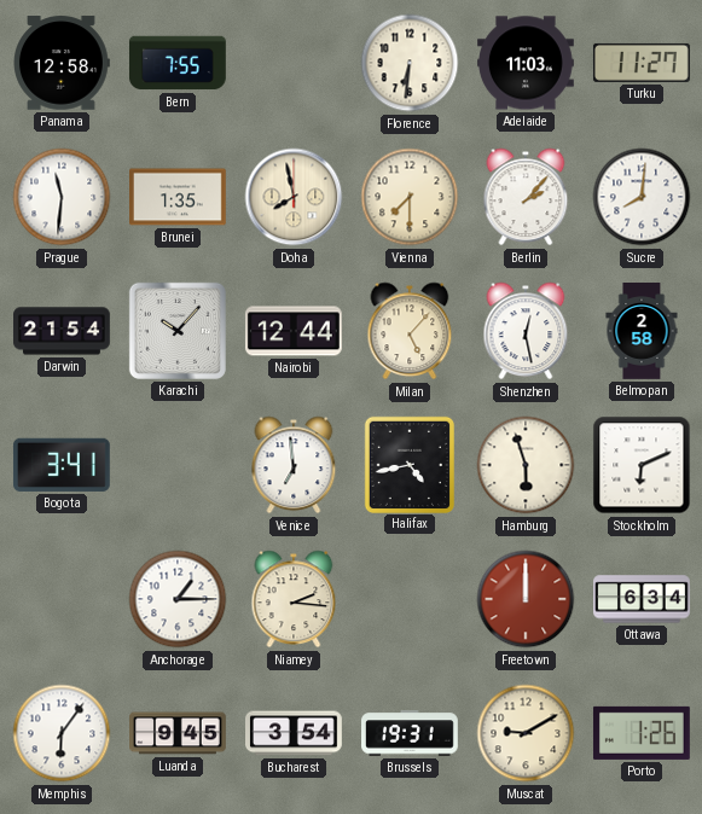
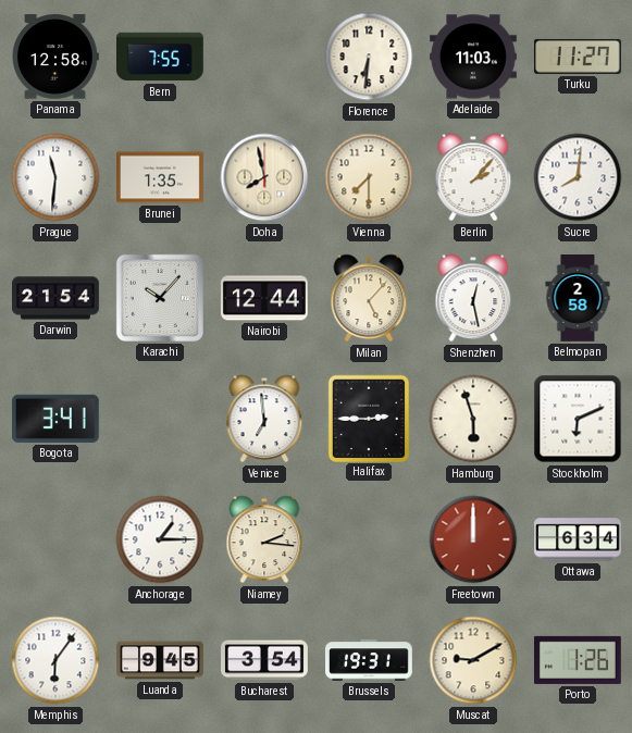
Halifax: 4:43 -> 2:45 (368, 418)
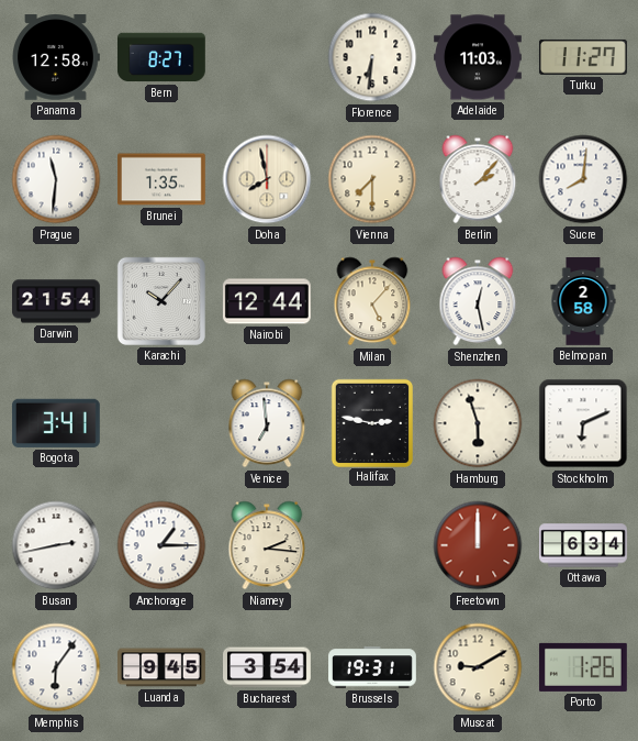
Bern: 7:55 -> 8:27 (161, 57)
Halifax: 2:45 -> 2:47 (371, 422)
Busan: none -> 2:43 (56, 545)
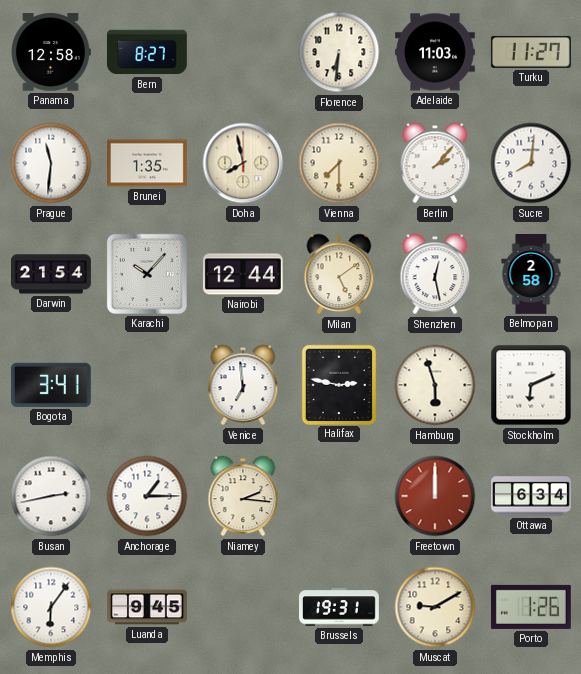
Milan: 5:07 -> 5:09 (339, 274)
Bucharest: 3:54 -> none (268, 667)
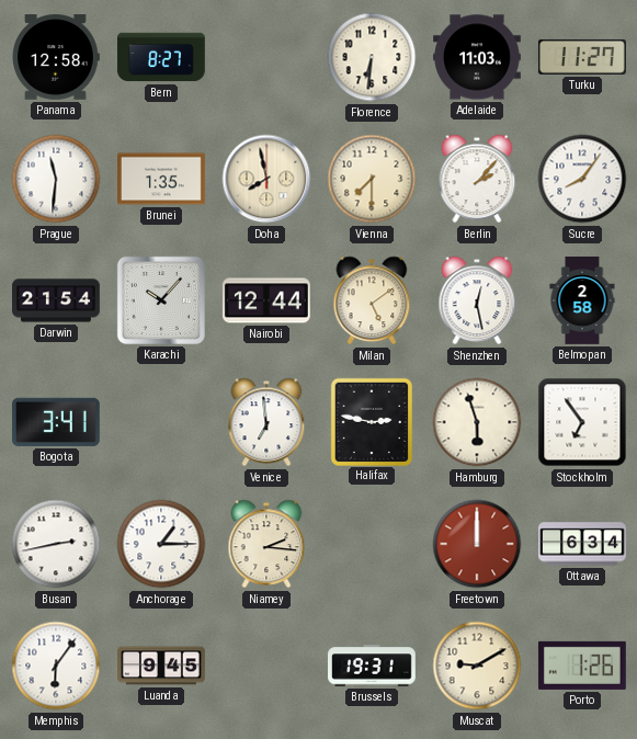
Sucre: 8:01 -> 8:06 (582, 179)
Stockholm: 6:11 -> 6:54 (582, 422)
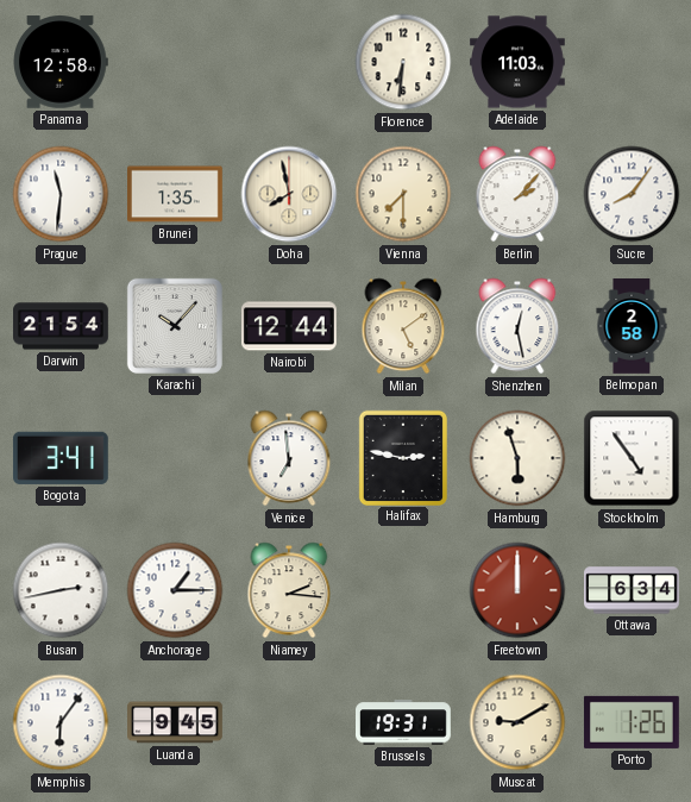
Bern: 8:27 -> none (161, 57)
Turku: 11:27 -> none (582, 57)
Stockholm: 6:54 -> 4:54 (632, 458)
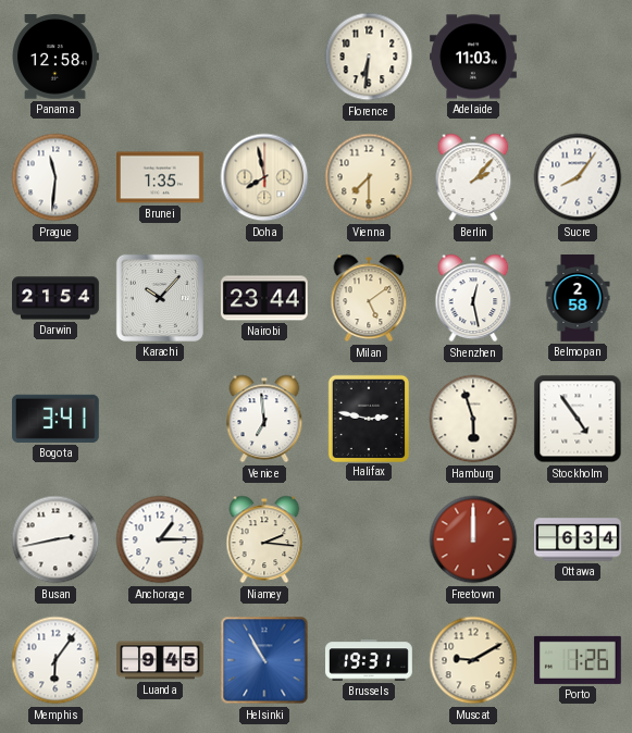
Nairobi: 12:44 -> 23:44 (264, 298)
Helsinki: none -> 10:55 (264, 660)
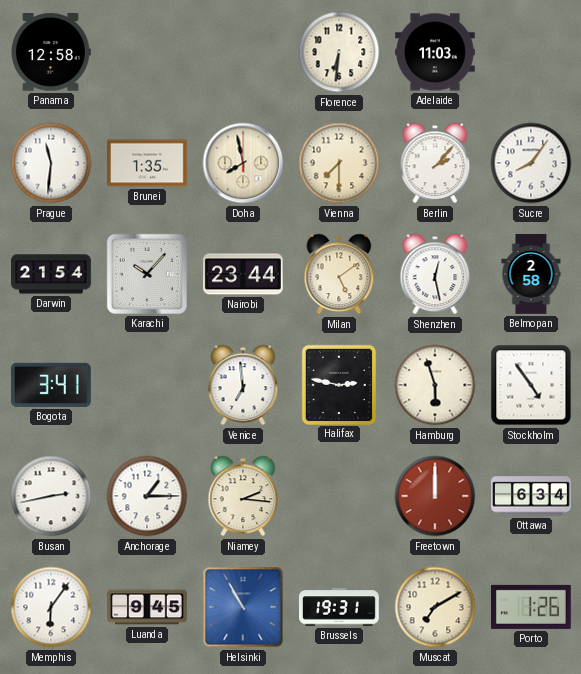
Muscat: 9:10 -> 7:10 (435, 607)
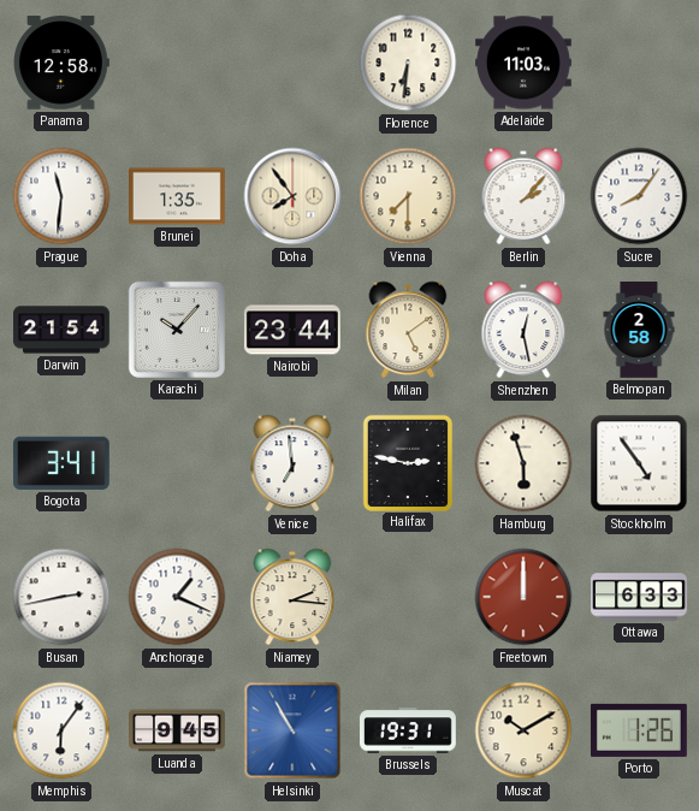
Doha: 7:58 -> 7:54 (292, 196)
Anchorage: 1:15 -> 1:19 (177, 597)
Ottawa: 6:34 -> 6:33 (640, 597)
Muscat: 7:10 -> 10:10 (523, 730)
